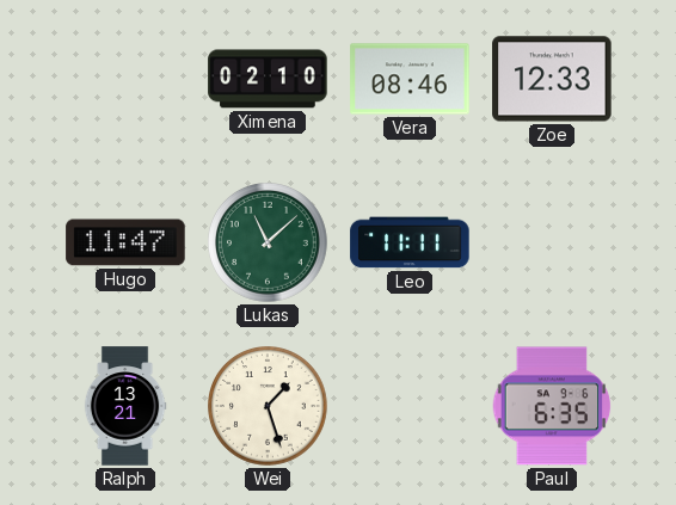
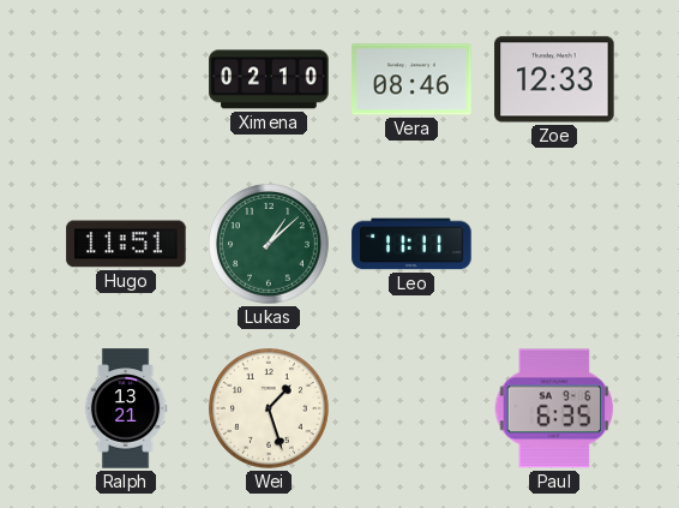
Hugo: 11:47 -> 11:51 (126, 244)
Lukas: 11:08 -> 1:08 (270, 245)
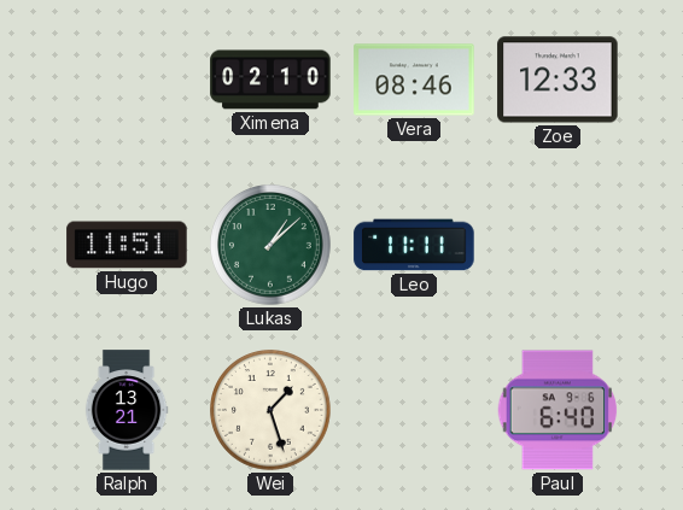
Paul: 6:35 -> 6:40 (558, 410)
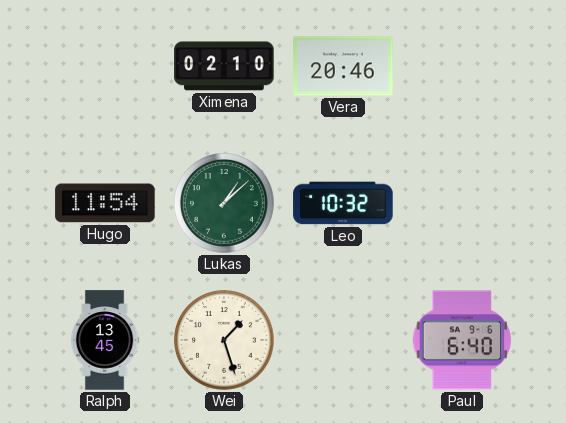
Vera: 08:46 -> 20:46 (343, 66)
Zoe: 12:33 -> none (558, 80)
Hugo: 11:51 -> 11:54 (105, 203)
Leo: 11:11 -> 10:32 (343, 203)
Ralph: 13:21 -> 13:45 (105, 340)
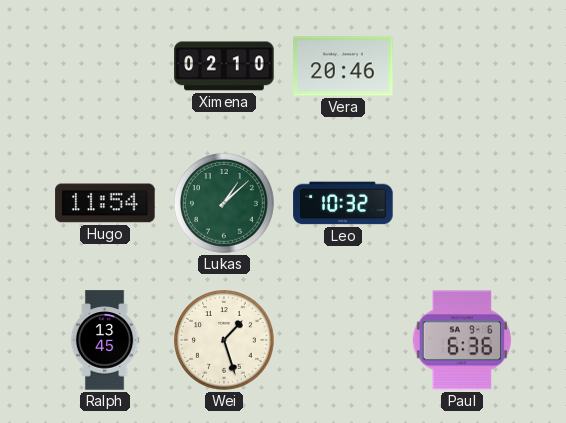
Paul: 6:40 -> 6:36 (462, 340)
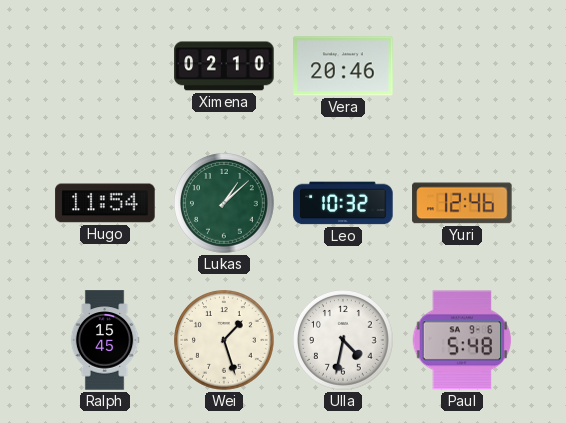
Yuri: none -> 12:46 (462, 203)
Ralph: 13:45 -> 15:45 (105, 340)
Ulla: none -> 4:32 (344, 341)
Paul: 6:36 -> 5:48 (462, 340)
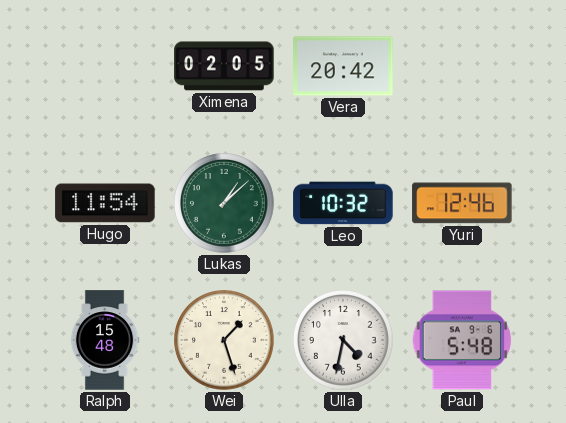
Ximena: 02:10 -> 02:05 (224, 66)
Vera: 20:46 -> 20:42 (343, 66)
Ralph: 15:45 -> 15:48 (105, 340)
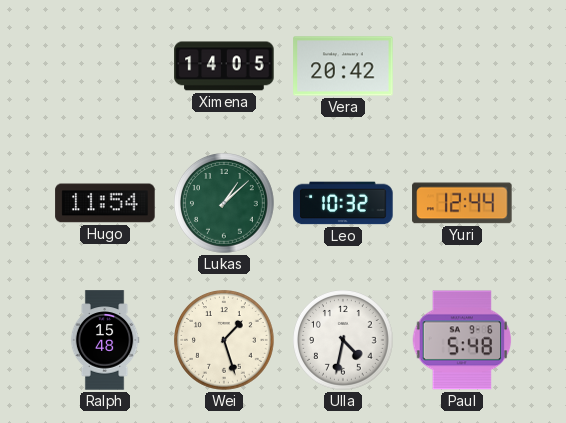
Ximena: 02:05 -> 14:05 (224, 66)
Yuri: 12:46 -> 12:44 (462, 203)
